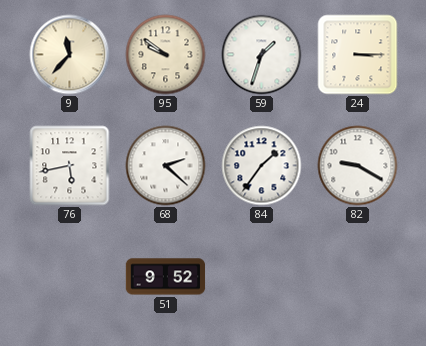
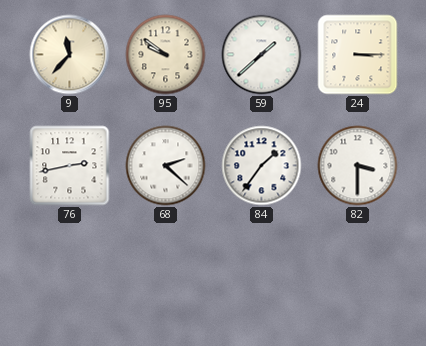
59: 1:33 -> 1:38 (262, 55)
76: 5:43 -> 2:43 (70, 166)
82: 9:20 -> 3:30 (358, 166)
51: 9:52 -> none (166, 277)
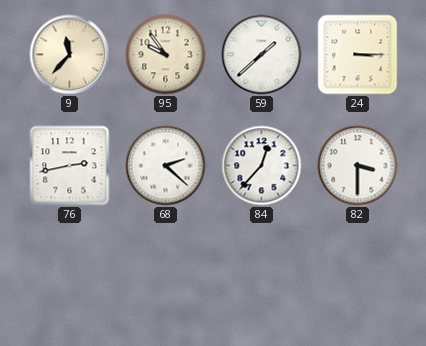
95: 9:51 -> 9:54 (166, 55)
84: 1:36 -> 12:37 (262, 166)
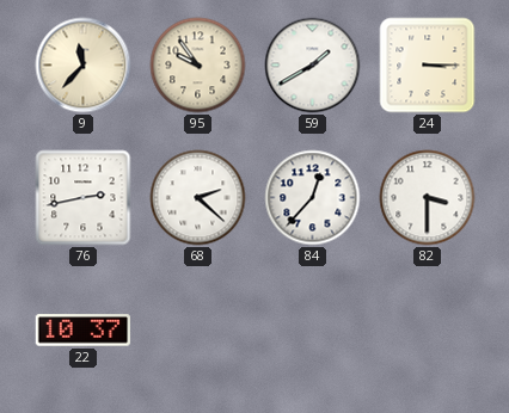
59: 1:38 -> 1:40 (313, 66)
22: none -> 10:37 (82, 331)
